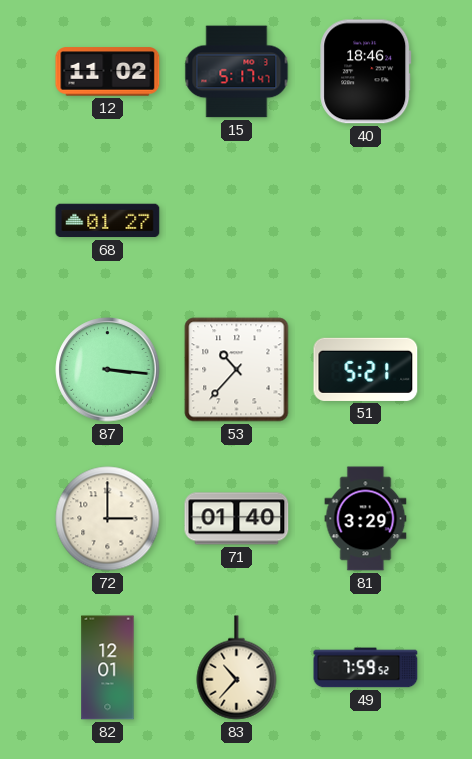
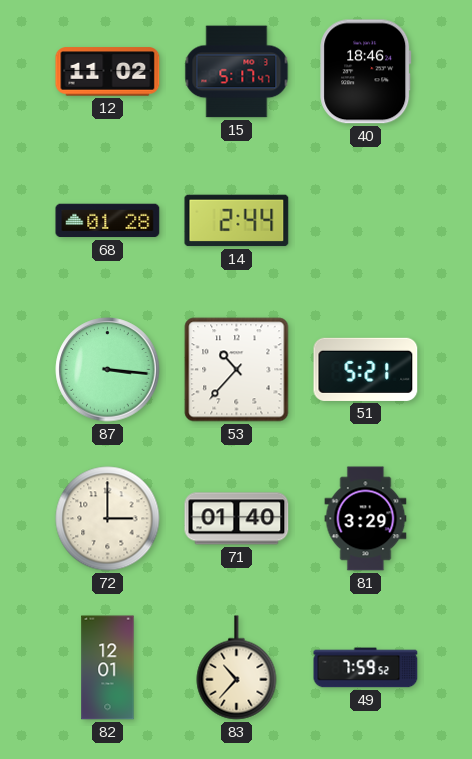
68: 01:27 -> 01:28 (108, 221)
14: none -> 2:44 (237, 221)
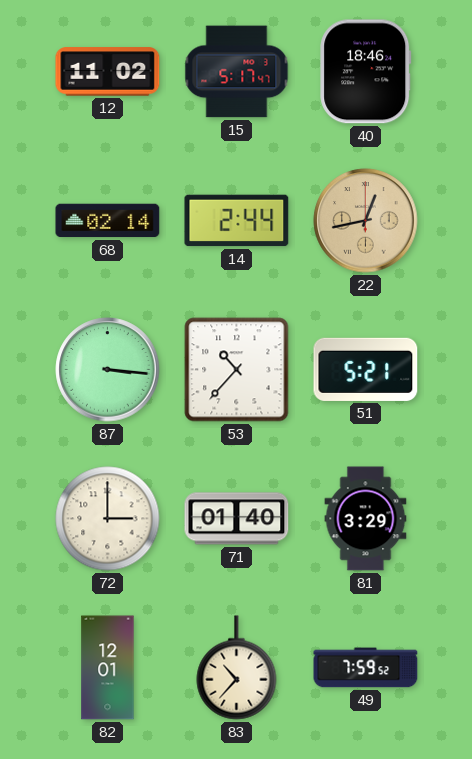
68: 01:28 -> 02:14 (108, 221)
22: none -> 12:43 (366, 221)
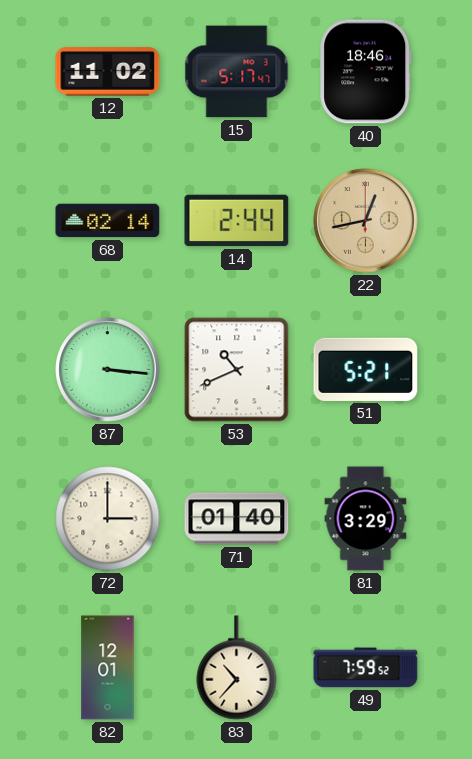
53: 10:37 -> 10:41 (237, 370)
